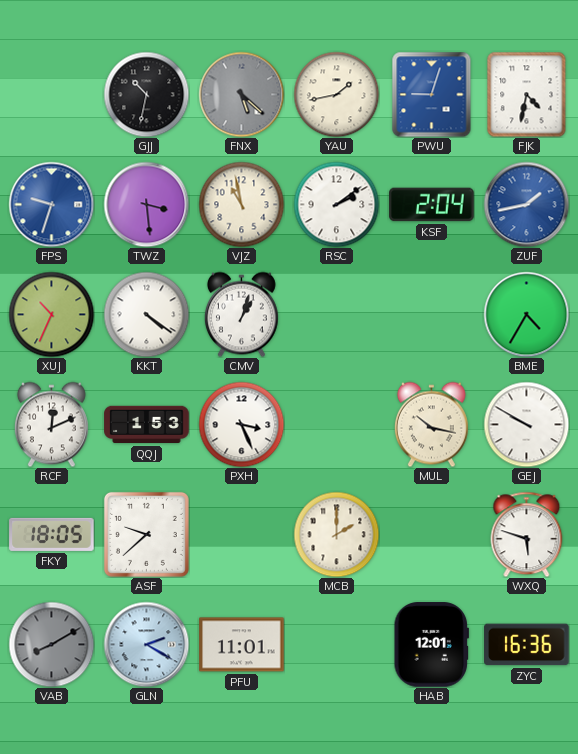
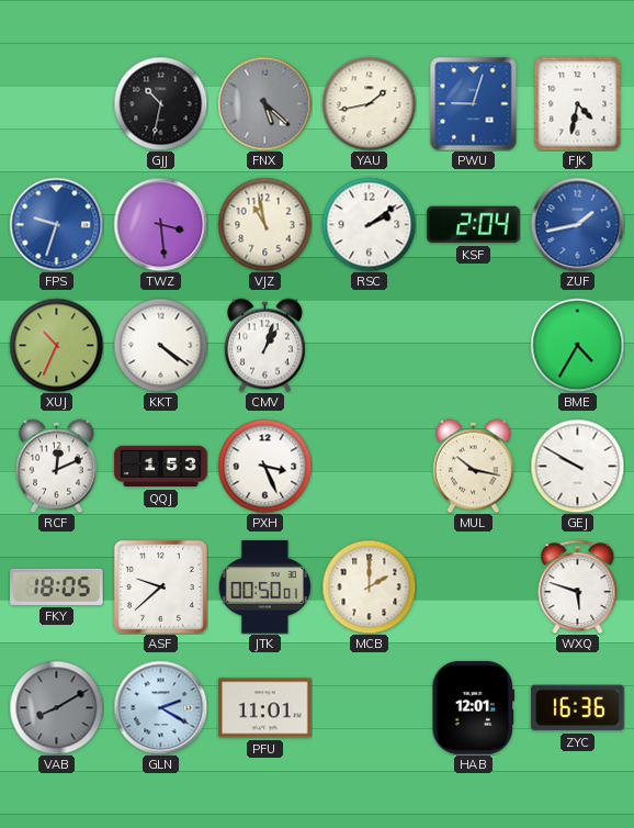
JTK: none -> 00:50 (264, 588)
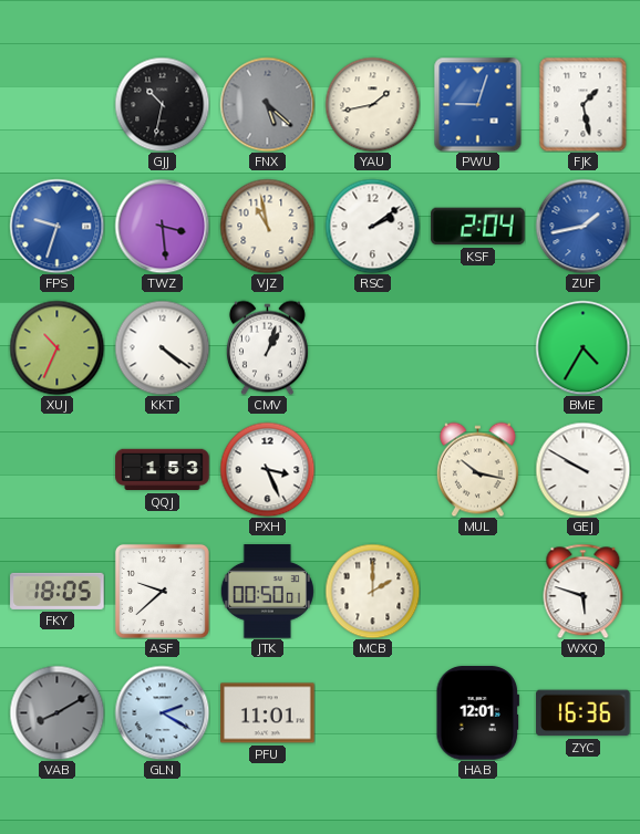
FJK: 4:32 -> 1:28 (584, 104)
RCF: 12:11 -> none (56, 466)
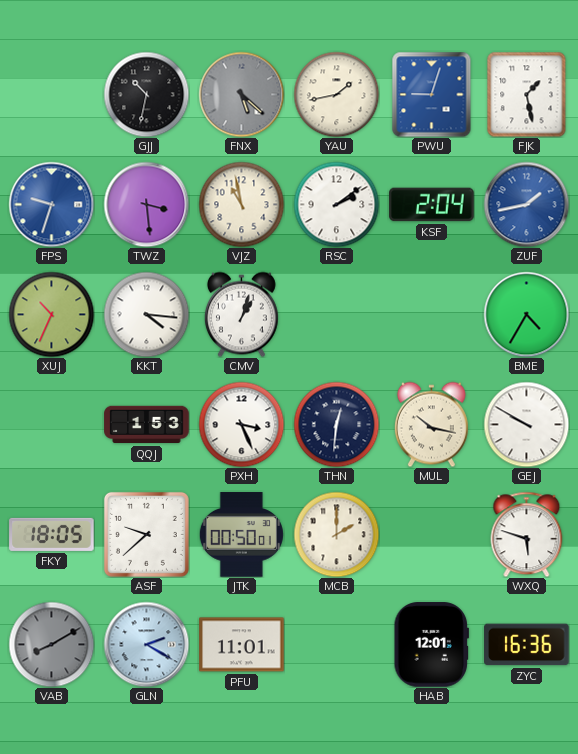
KKT: 4:21 -> 4:16 (146, 314)
THN: none -> 12:31 (336, 424)
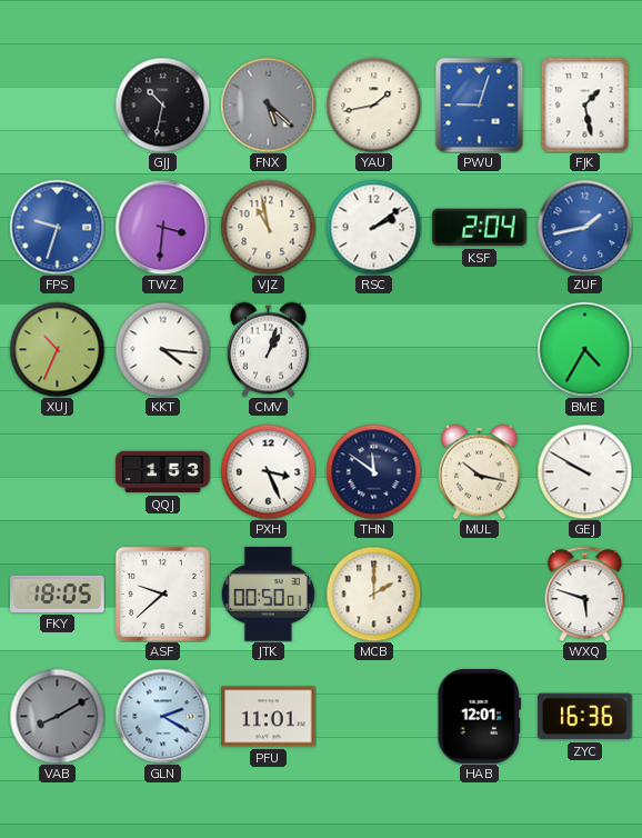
TWZ: 3:29 -> 3:31 (162, 227)
THN: 12:31 -> 11:51 (373, 471)
